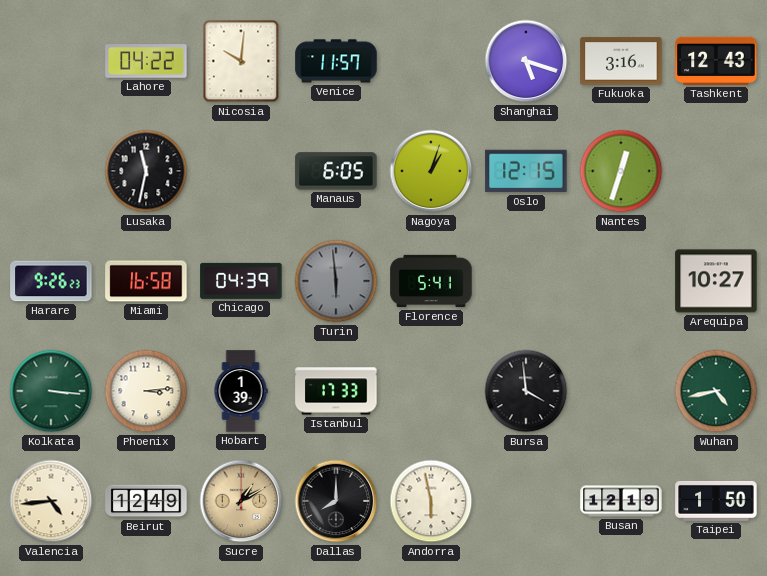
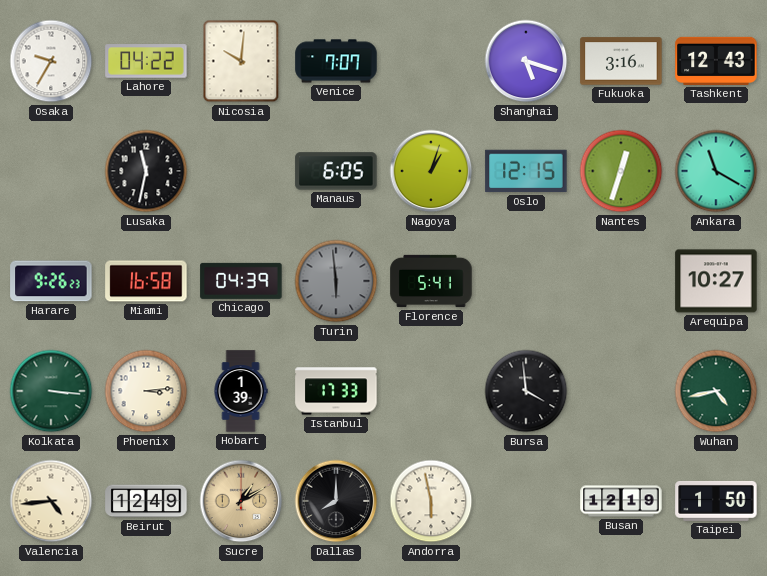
Osaka: none -> 9:35 (51, 61)
Venice: 11:57 -> 7:07 (336, 61)
Ankara: none -> 11:20 (716, 171)
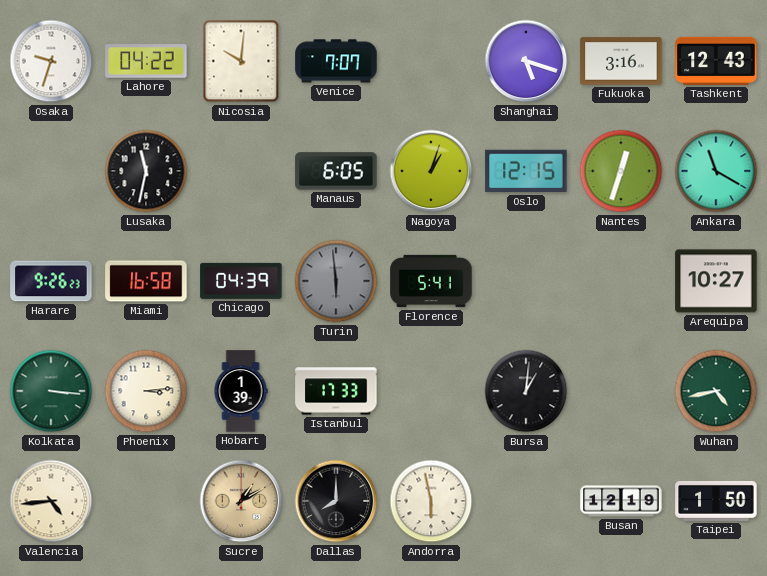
Osaka: 9:35 -> 9:33 (51, 61)
Bursa: 3:59 -> 1:01 (526, 391)
Beirut: 12:49 -> none (146, 501)
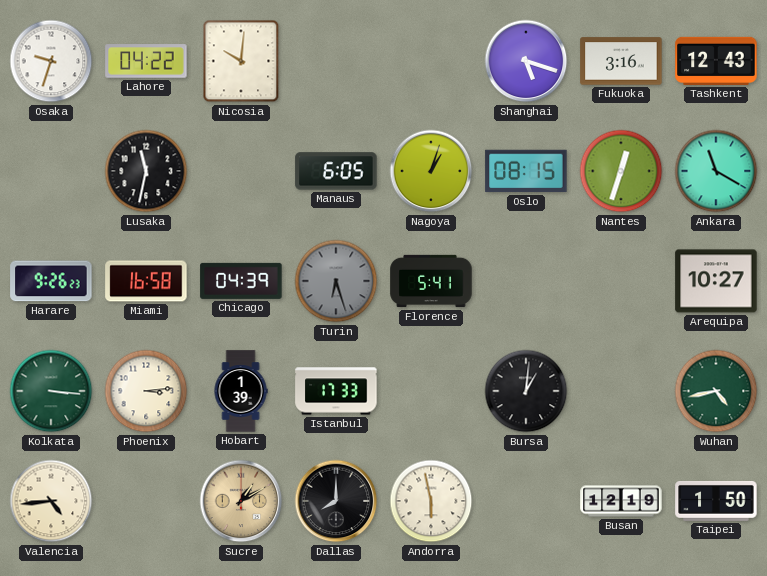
Venice: 7:07 -> none (336, 61)
Oslo: 12:15 -> 08:15 (526, 171)
Turin: 5:59 -> 6:27 (336, 281)
